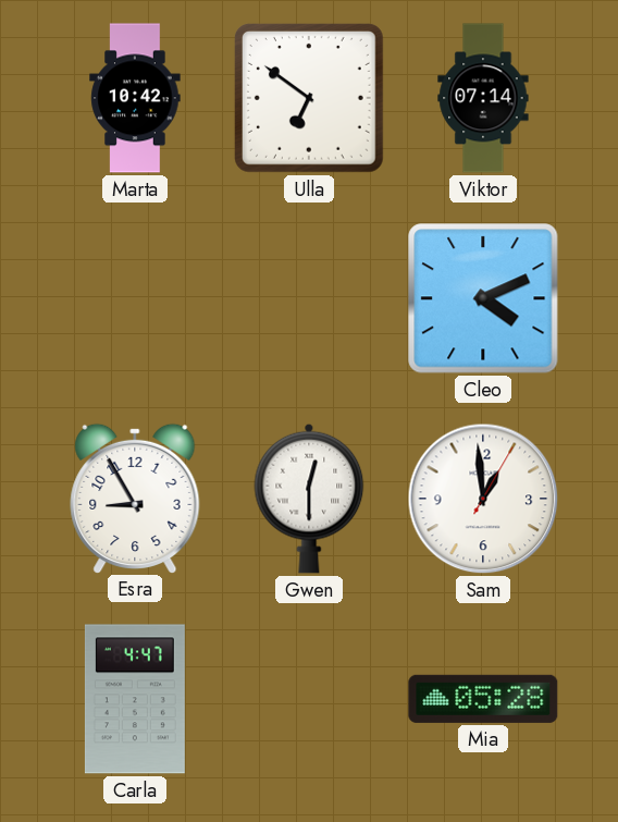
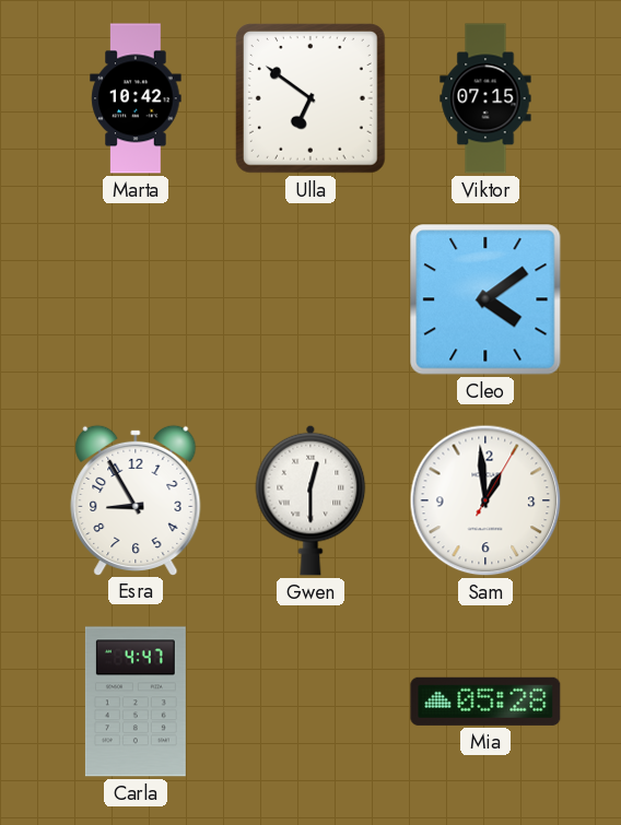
Viktor: 07:14 -> 07:15 (485, 98)
Cleo: 4:11 -> 4:09 (485, 299)
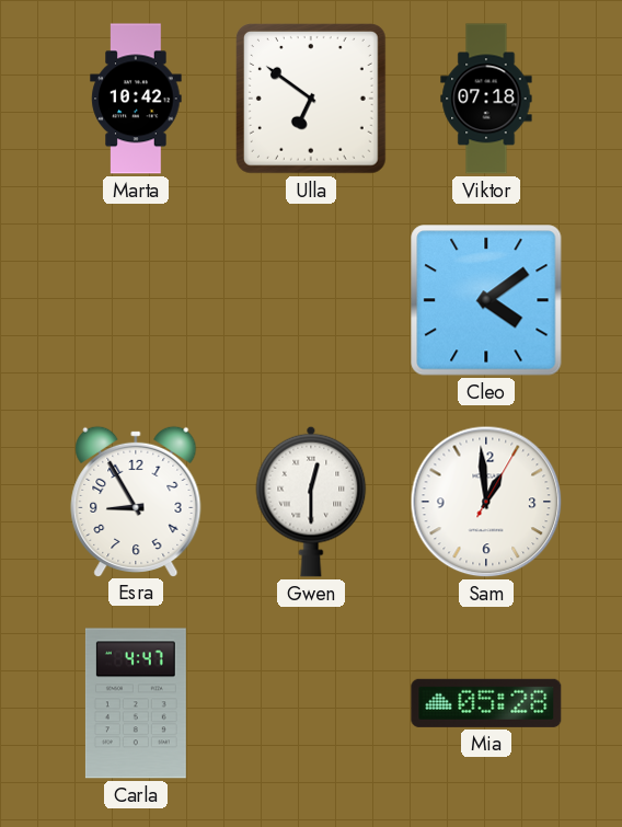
Viktor: 07:15 -> 07:18 (486, 99)
